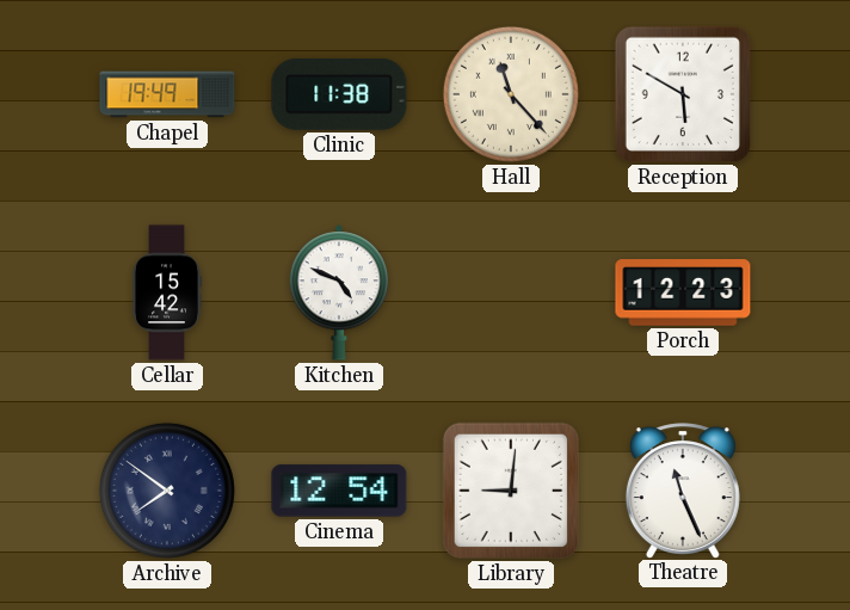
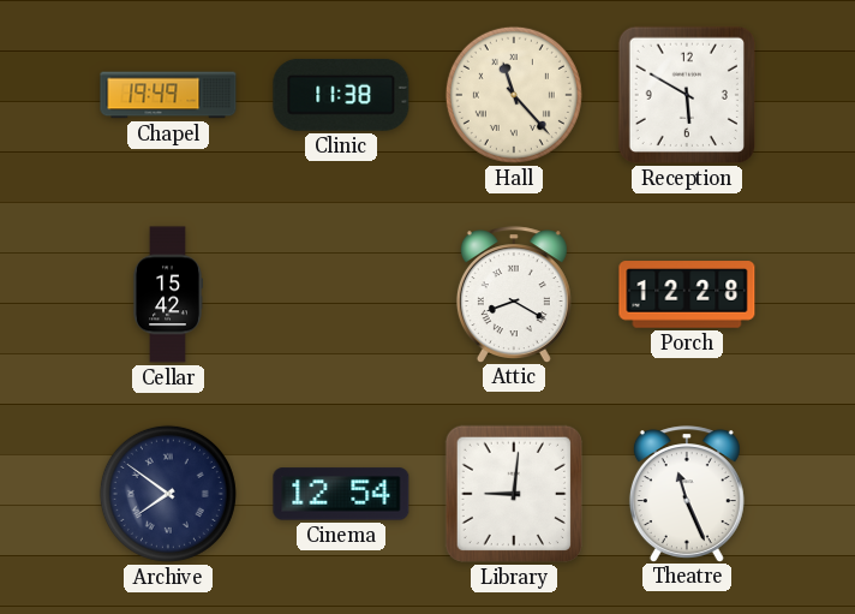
Kitchen: 4:49 -> none (338, 292)
Attic: none -> 8:20 (514, 294)
Porch: 12:23 -> 12:28 (687, 294)
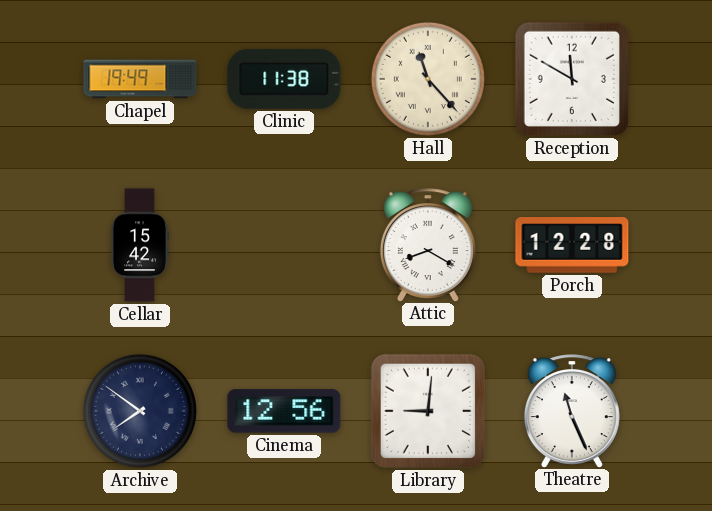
Reception: 5:50 -> 11:50 (572, 79)
Cinema: 12:54 -> 12:56 (284, 411)
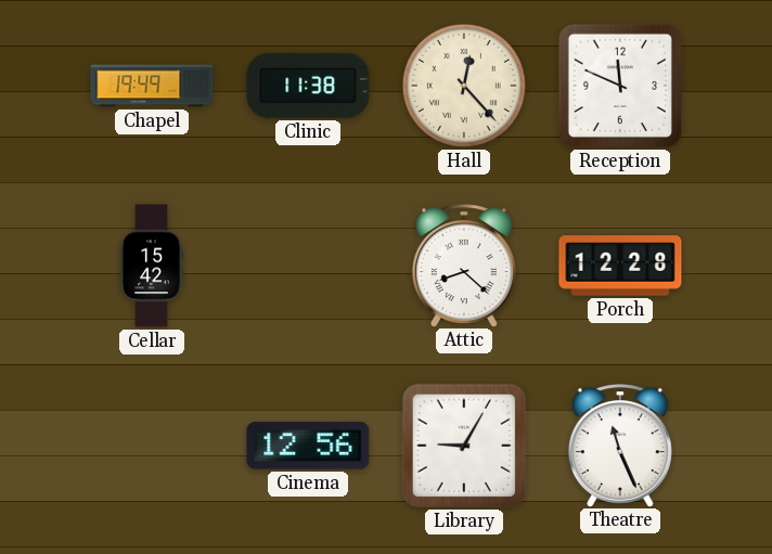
Hall: 11:23 -> 12:23 (464, 86)
Reception: 11:50 -> 11:49 (620, 86)
Attic: 8:20 -> 8:22 (464, 266)
Archive: 7:51 -> none (140, 411)
Library: 9:01 -> 9:05 (464, 446)
